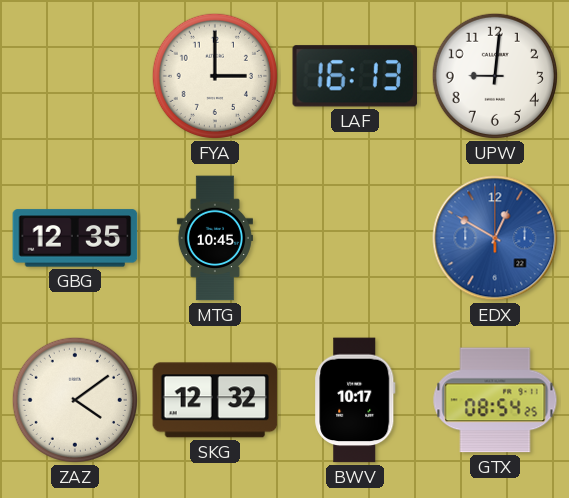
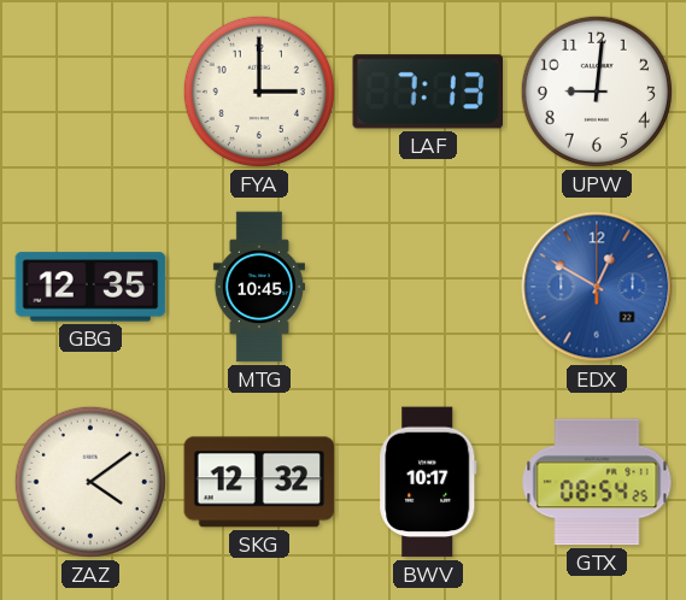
LAF: 16:13 -> 7:13 (427, 92)
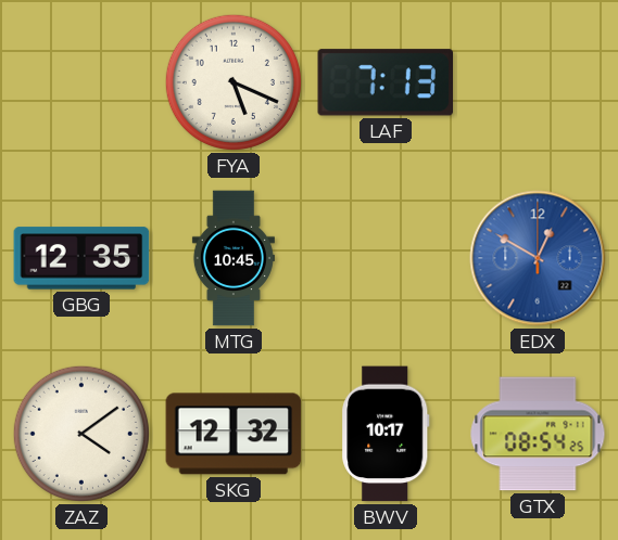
FYA: 3:00 -> 5:19 (234, 82)
UPW: 9:01 -> none (597, 92)
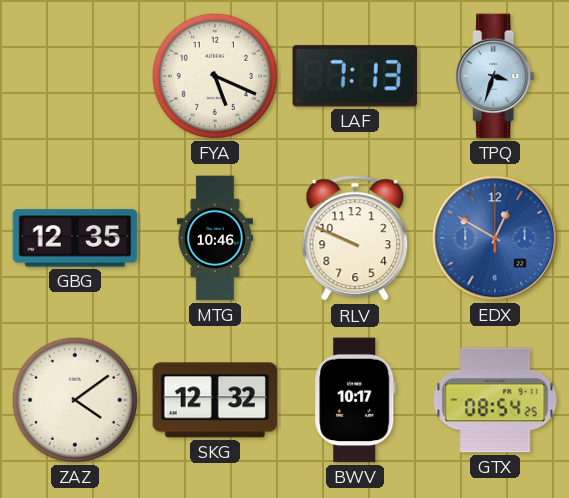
TPQ: none -> 3:33 (495, 76)
MTG: 10:45 -> 10:46 (215, 238)
RLV: none -> 9:49 (355, 239)
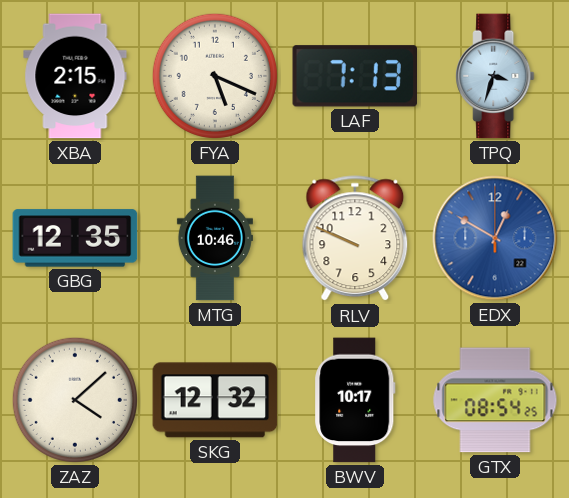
XBA: none -> 2:15 (75, 76)
ZAZ: 4:09 -> 4:08 (75, 400)
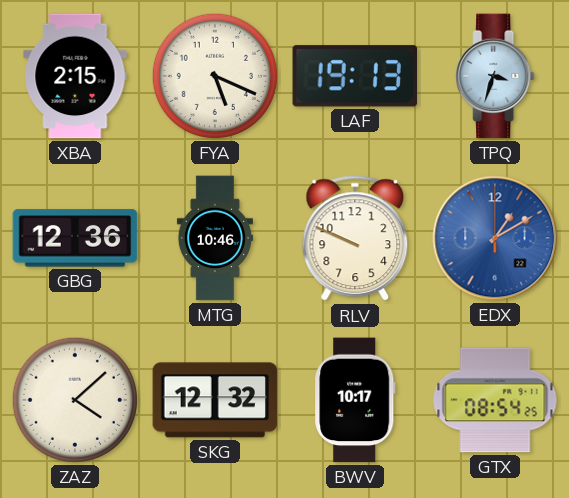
LAF: 7:13 -> 19:13 (354, 76)
GBG: 12:35 -> 12:36 (75, 238)
EDX: 12:50 -> 1:10 (495, 238)
